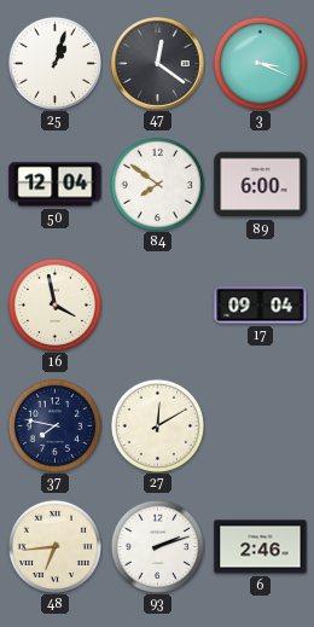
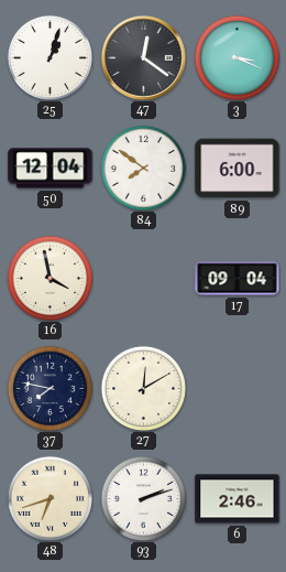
48: 6:44 -> 6:42 (50, 498)
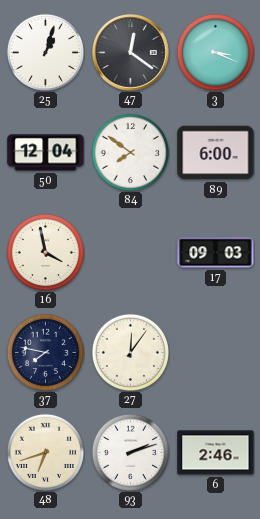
17: 09:04 -> 09:03 (216, 253)
27: 12:10 -> 12:06 (130, 352)
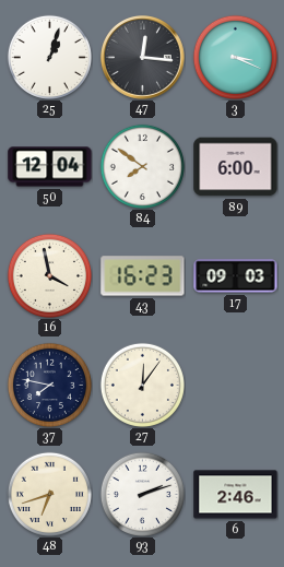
47: 12:21 -> 12:16 (143, 58)
43: none -> 16:23 (143, 276)
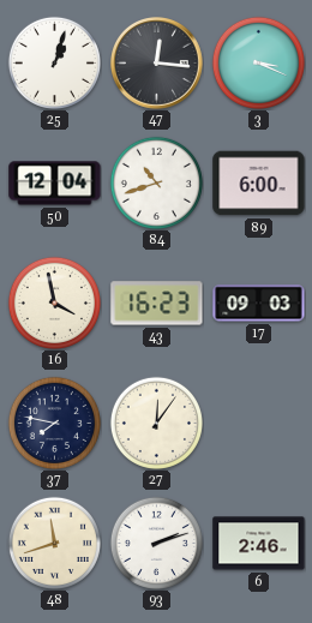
84: 7:51 -> 10:42 (156, 182)
48: 6:42 -> 11:42 (54, 543)
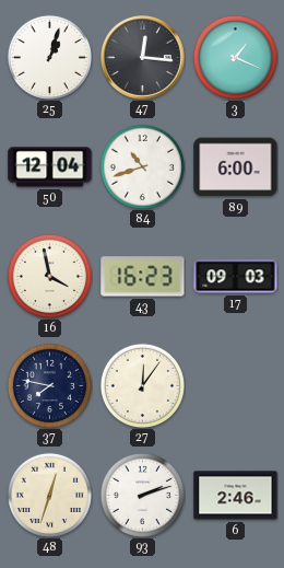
3: 3:19 -> 1:19 (235, 57)
48: 11:42 -> 12:33 (49, 495)
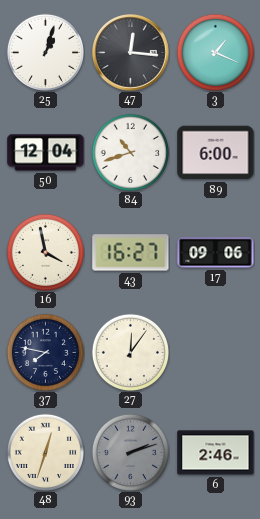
43: 16:23 -> 16:27 (131, 253)
17: 09:03 -> 09:06 (216, 253)
93 dial: white -> grey (130, 452)
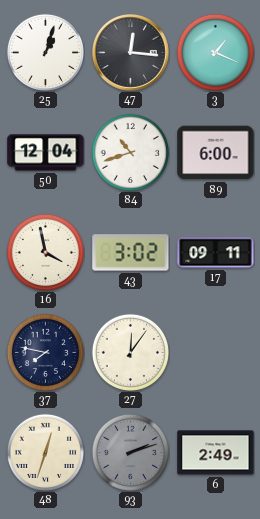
43: 16:27 -> 3:02 (131, 253)
17: 09:06 -> 09:11 (216, 253)
6: 2:46 -> 2:49 (216, 453)
